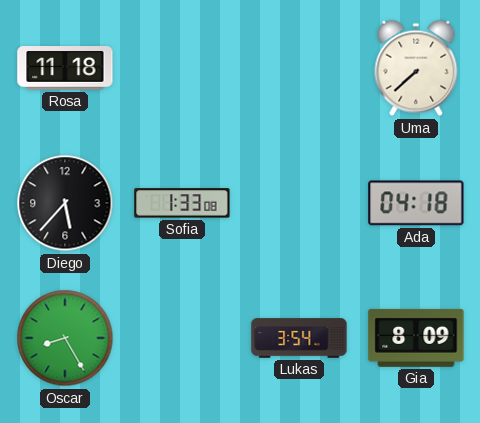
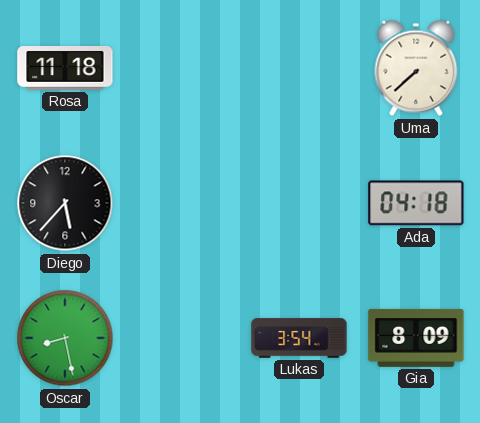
Sofia: 1:33 -> none (182, 203)
Oscar: 8:25 -> 8:28 (65, 338)
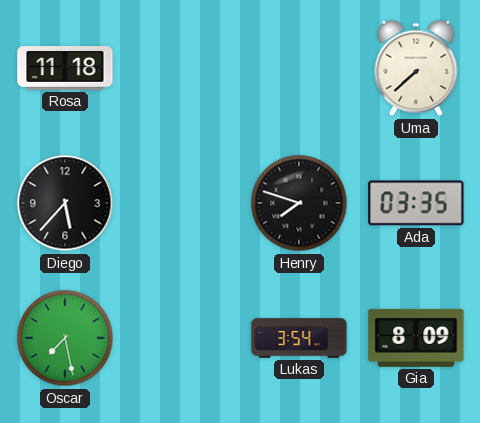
Henry: none -> 7:48 (299, 203)
Ada: 04:18 -> 03:35 (416, 203)
Oscar: 8:28 -> 7:28 (65, 338)
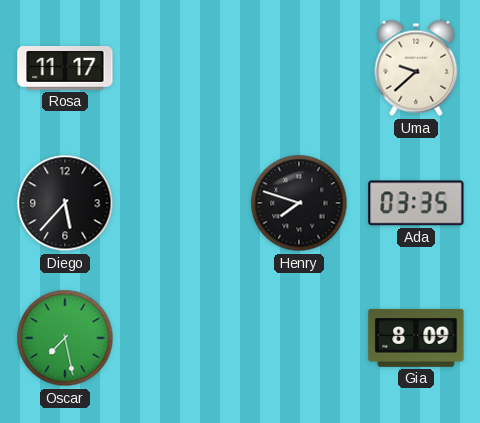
Rosa: 11:18 -> 11:17 (65, 69)
Uma: 7:38 -> 9:38 (416, 68)
Lukas: 3:54 -> none (299, 338)
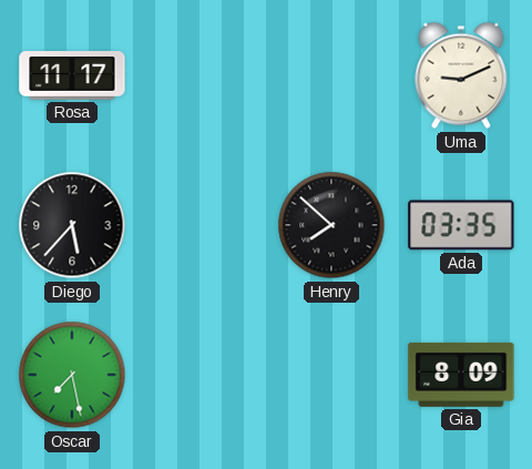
Uma: 9:38 -> 9:11 (461, 75)
Henry: 7:48 -> 7:52 (331, 225)
